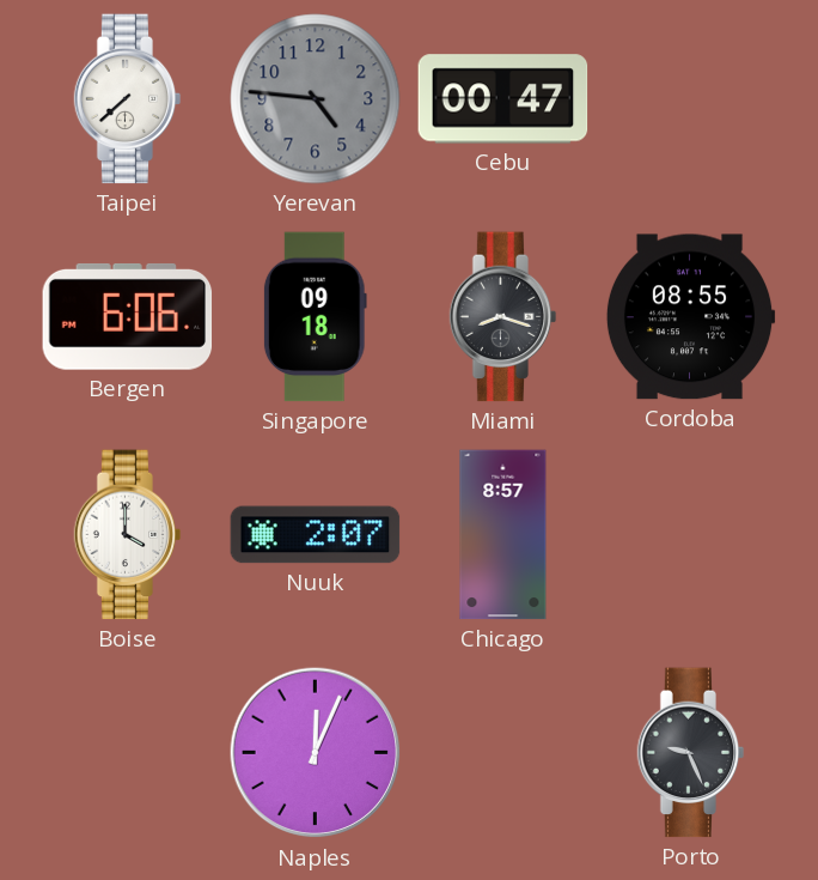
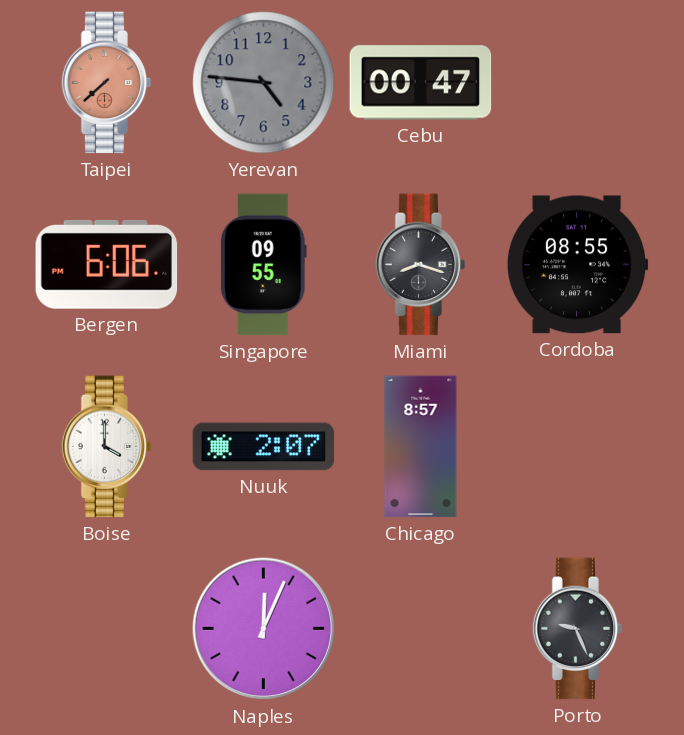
Taipei dial: white -> salmon (107, 83)
Singapore: 09:18 -> 09:55 (263, 265)
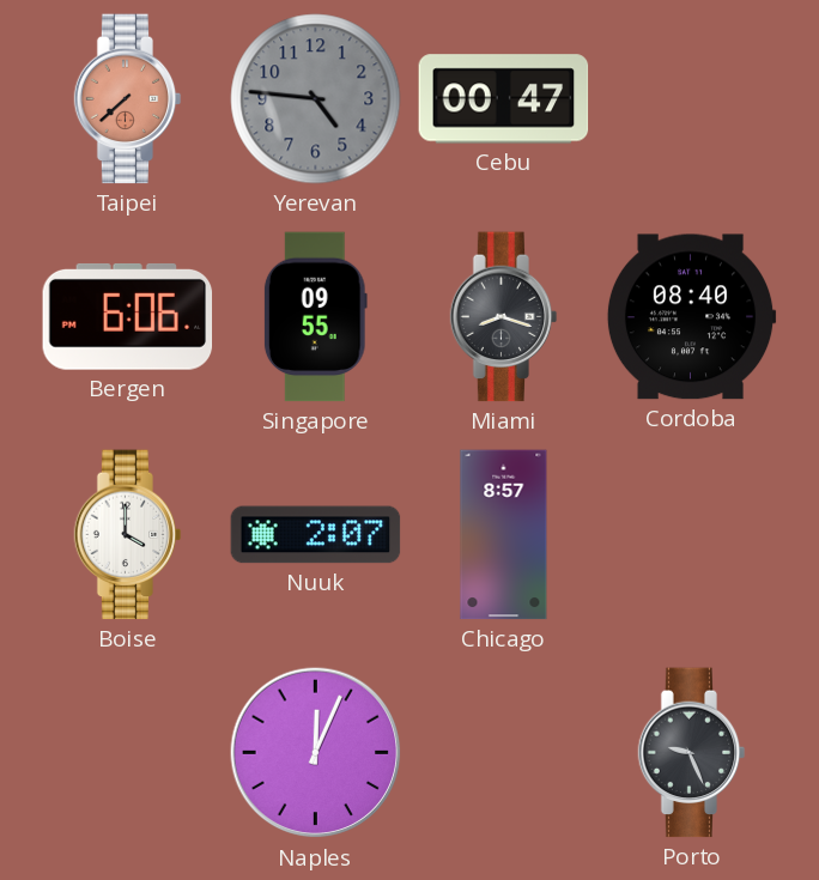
Cordoba: 08:55 -> 08:40 (691, 317)
